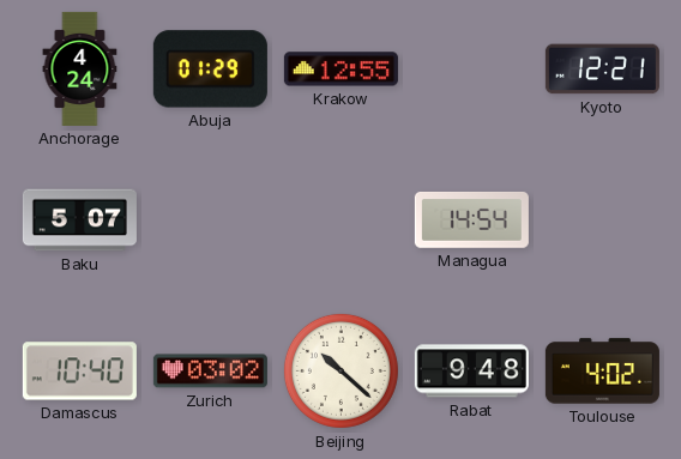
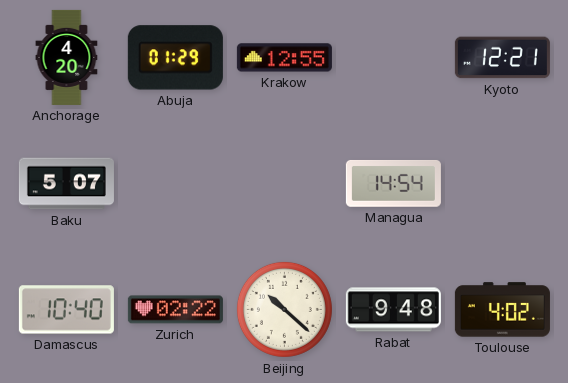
Anchorage: 4:24 -> 4:20 (67, 57)
Zurich: 03:02 -> 02:22 (175, 310)
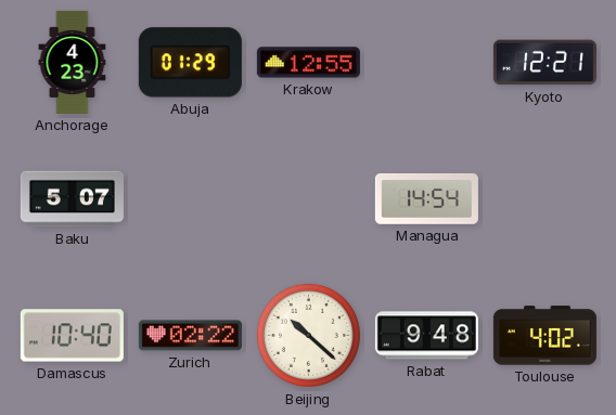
Anchorage: 4:20 -> 4:23 (73, 62)
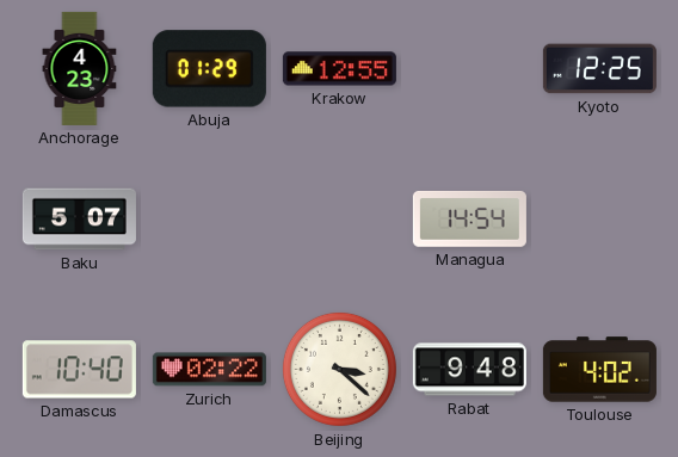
Kyoto: 12:21 -> 12:25 (599, 69)
Beijing: 10:22 -> 3:22 (339, 369)
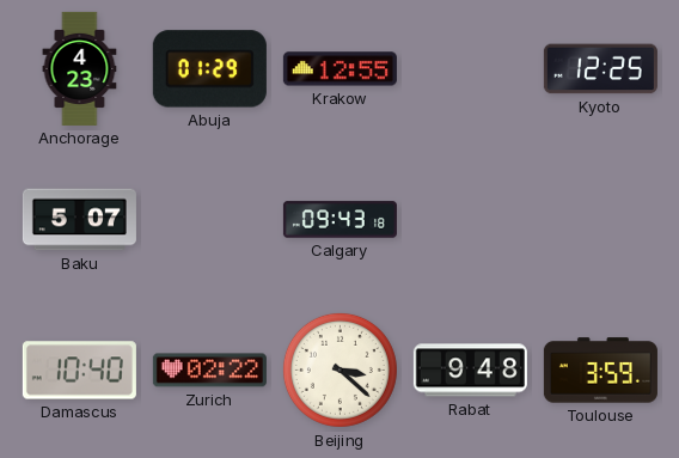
Calgary: none -> 09:43 (339, 220)
Managua: 14:54 -> none (469, 218)
Toulouse: 4:02 -> 3:59 (600, 371)
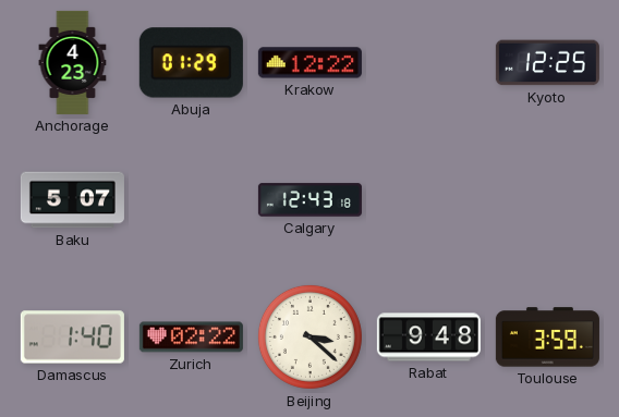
Krakow: 12:55 -> 12:22 (309, 63)
Calgary: 09:43 -> 12:43 (309, 200)
Damascus: 10:40 -> 1:40 (72, 338)
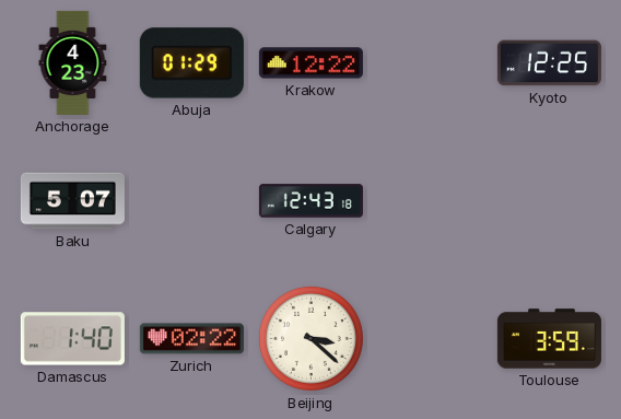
Rabat: 9:48 -> none (428, 338)
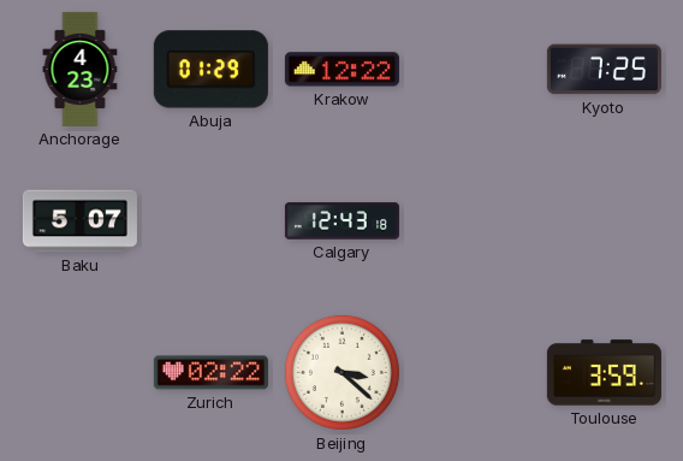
Kyoto: 12:25 -> 7:25 (604, 70)
Damascus: 1:40 -> none (72, 339)
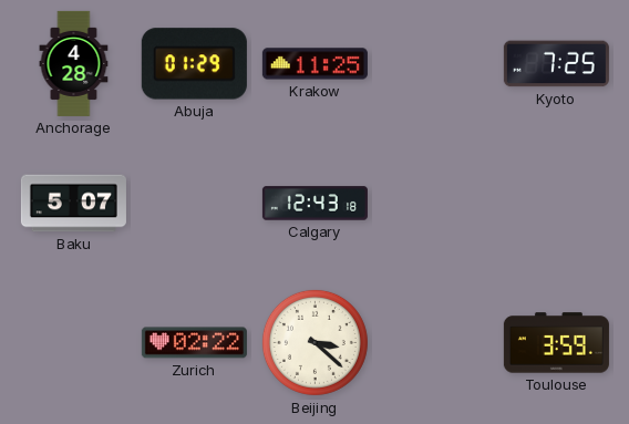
Anchorage: 4:23 -> 4:28 (74, 63)
Krakow: 12:22 -> 11:25 (314, 64)
